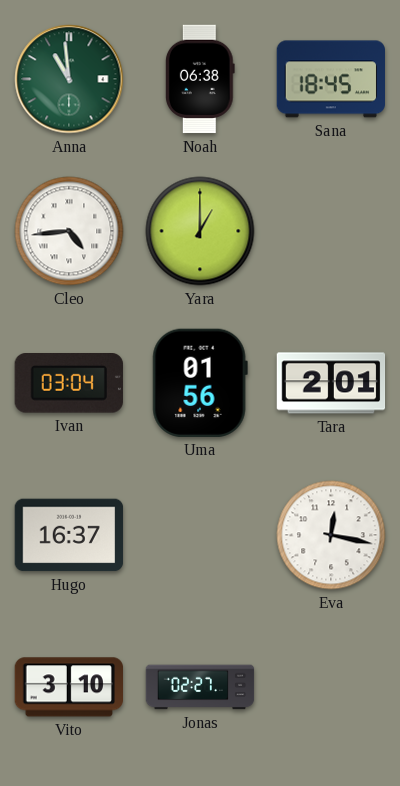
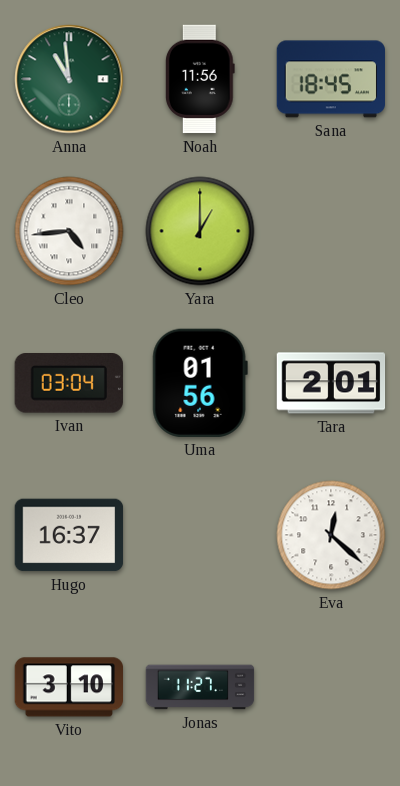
Noah: 06:38 -> 11:56 (200, 79)
Eva: 12:17 -> 12:22 (331, 535)
Jonas: 02:27 -> 11:27 (200, 687)
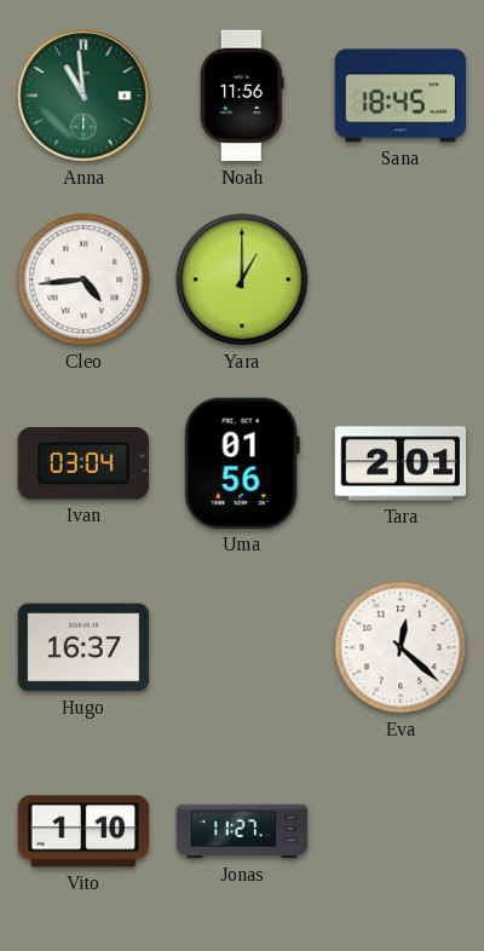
Vito: 3:10 -> 1:10 (82, 831)
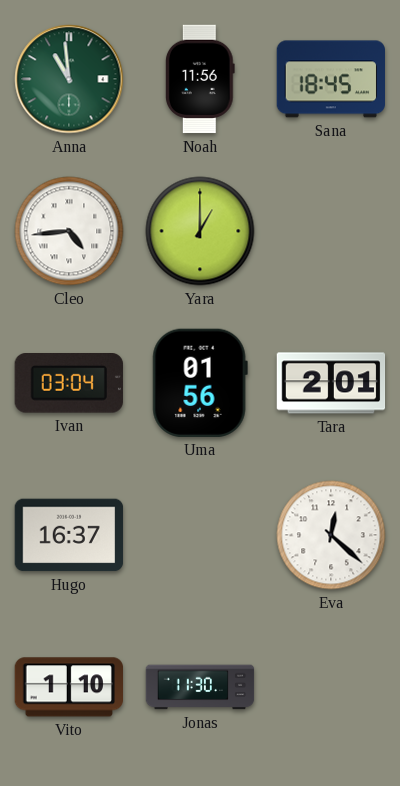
Jonas: 11:27 -> 11:30 (200, 687)
